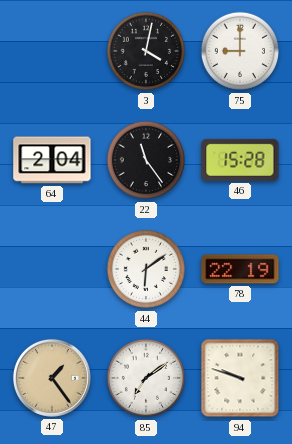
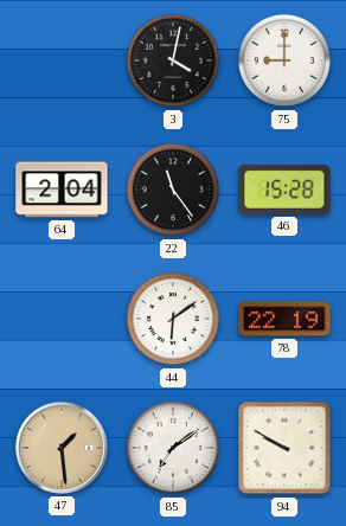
47: 1:24 -> 1:29 (62, 448)
94: 9:48 -> 9:50 (284, 448)
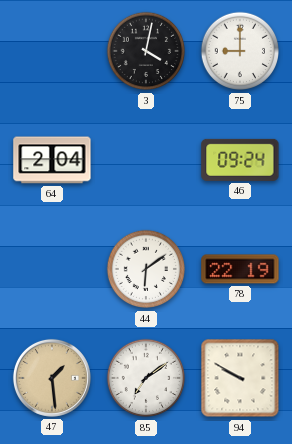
22: 11:24 -> none (173, 190)
46: 15:28 -> 09:24 (240, 160)
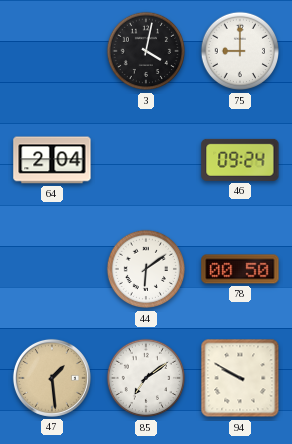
78: 22:19 -> 00:50 (240, 269)
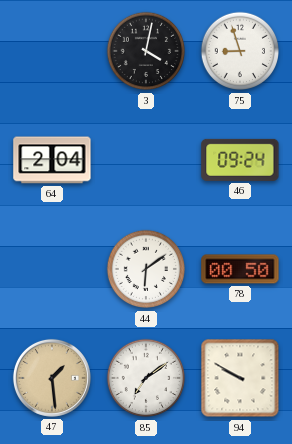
75: 9:00 -> 8:57 (240, 51)
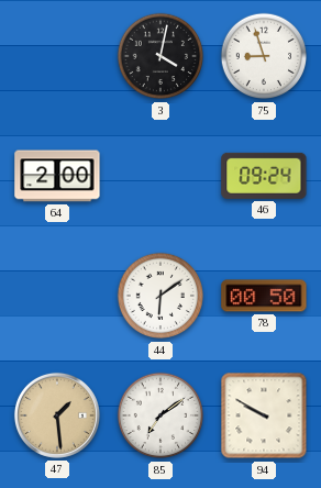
64: 2:04 -> 2:00 (57, 176)
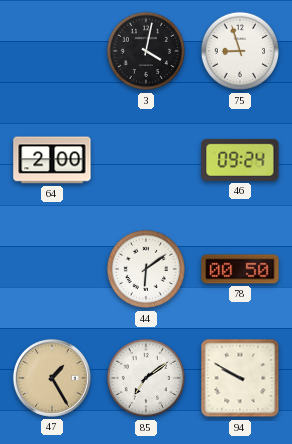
47: 1:29 -> 1:25 (52, 378)
